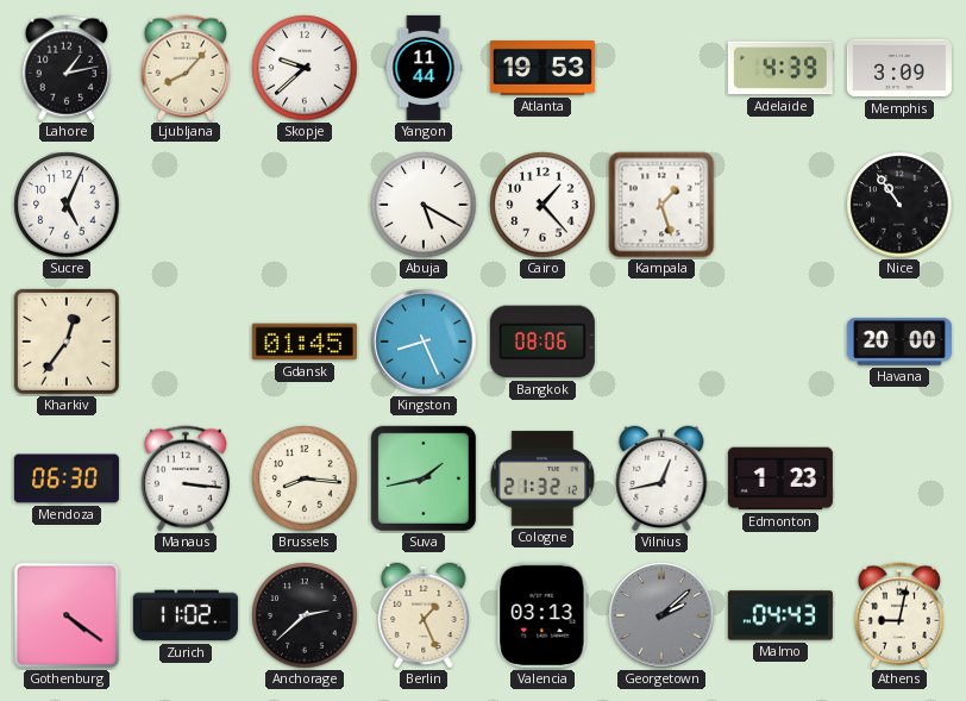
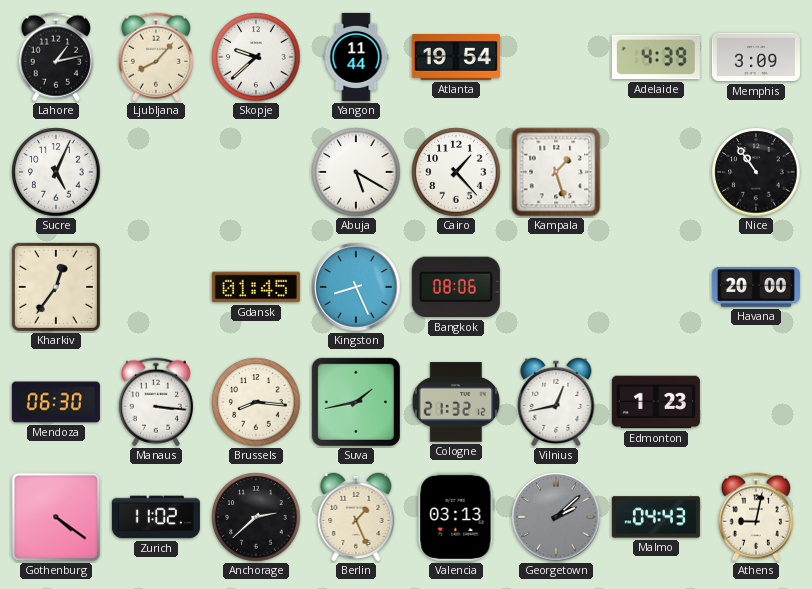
Atlanta: 19:53 -> 19:54 (456, 58)
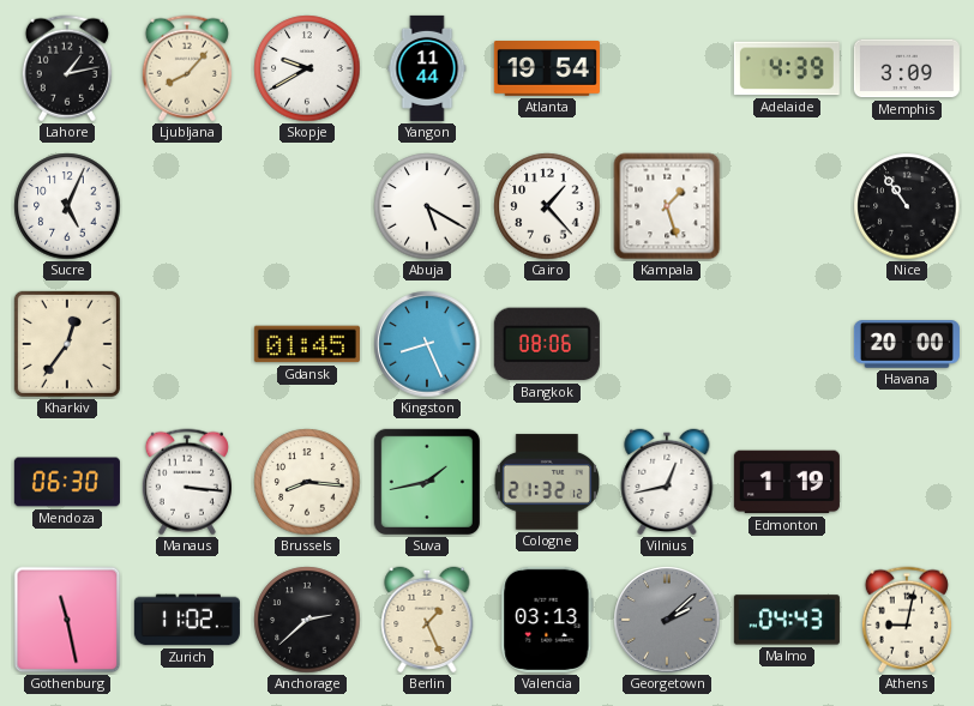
Skopje: 9:38 -> 9:40 (307, 68)
Edmonton: 1:23 -> 1:19 (787, 482)
Gothenburg: 4:21 -> 11:28 (67, 620)
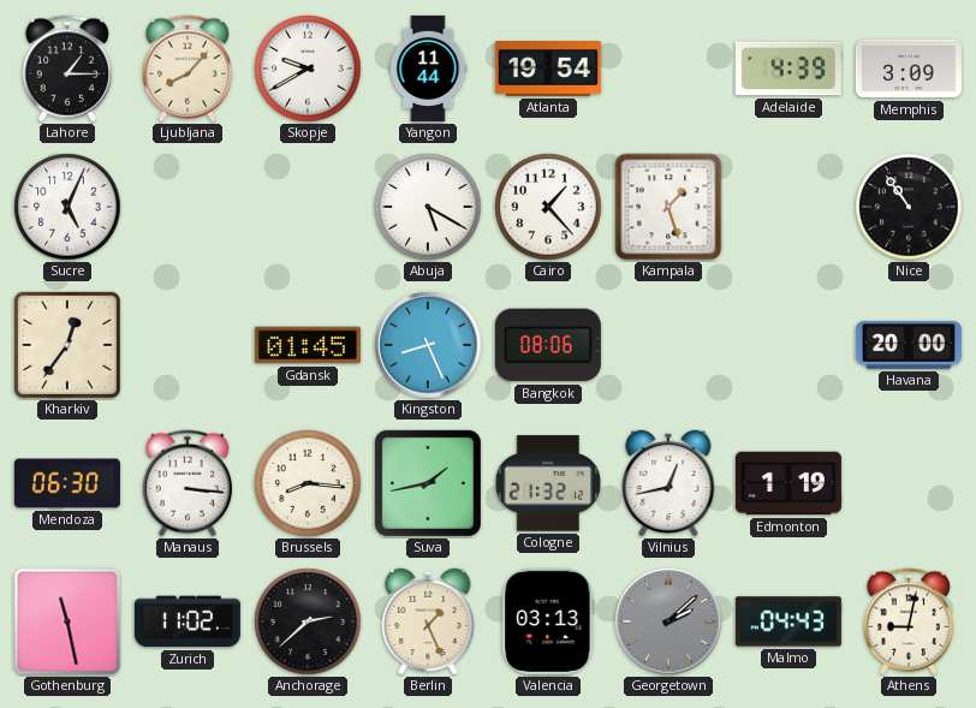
Lahore: 1:13 -> 1:15 (67, 69)
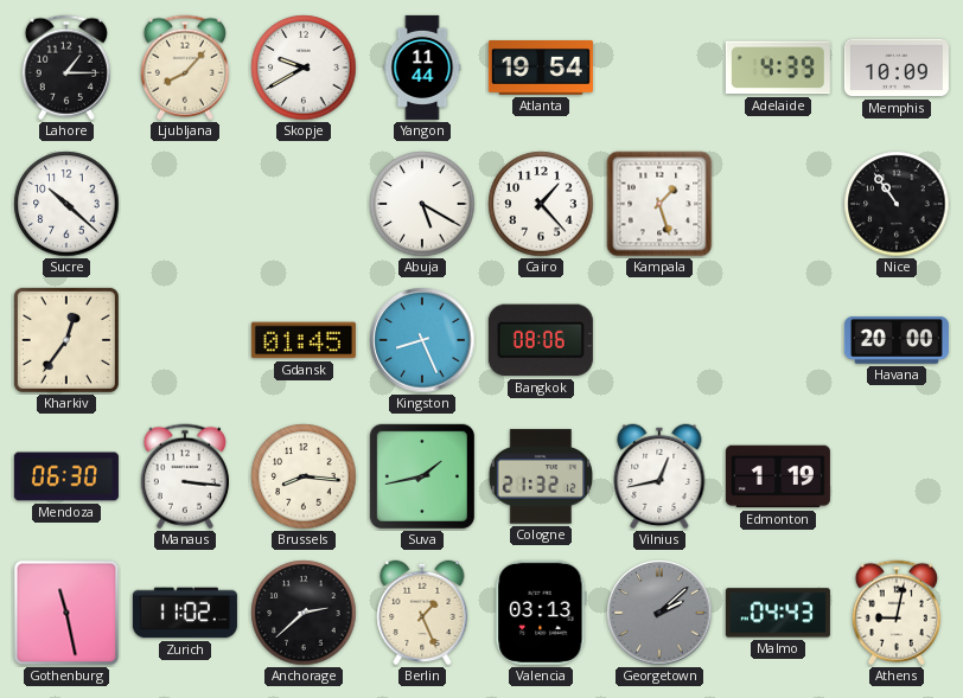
Memphis: 3:09 -> 10:09 (897, 68)
Sucre: 5:04 -> 10:22 (66, 204)
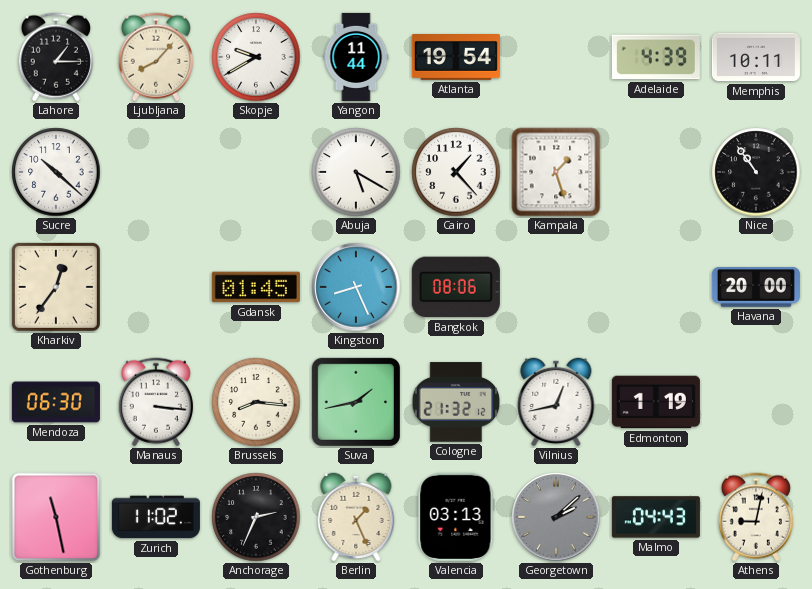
Memphis: 10:09 -> 10:11 (756, 57)
Anchorage: 2:38 -> 2:34 (256, 517)
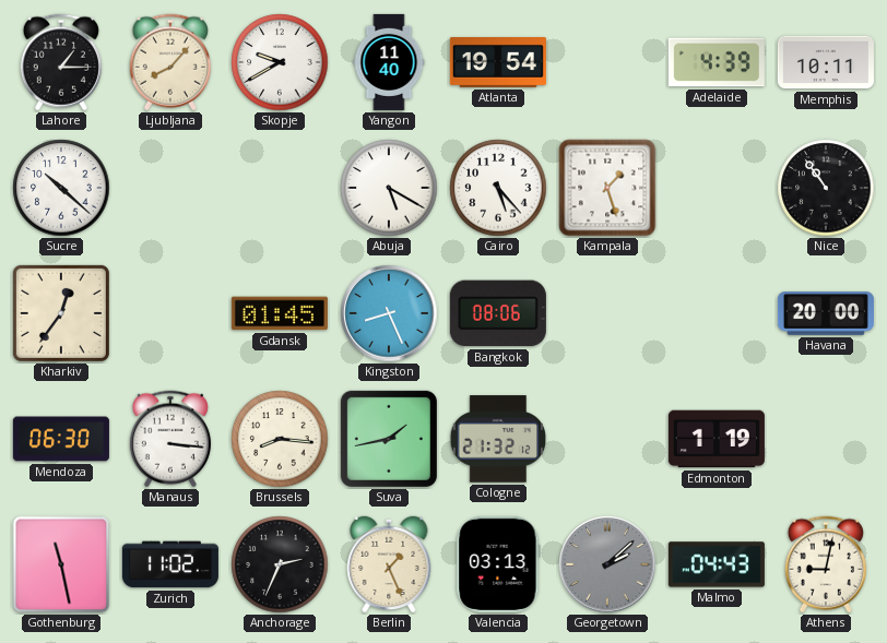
Yangon: 11:44 -> 11:40 (389, 62)
Cairo: 1:23 -> 5:23 (498, 188)
Vilnius: 12:43 -> none (556, 402)
